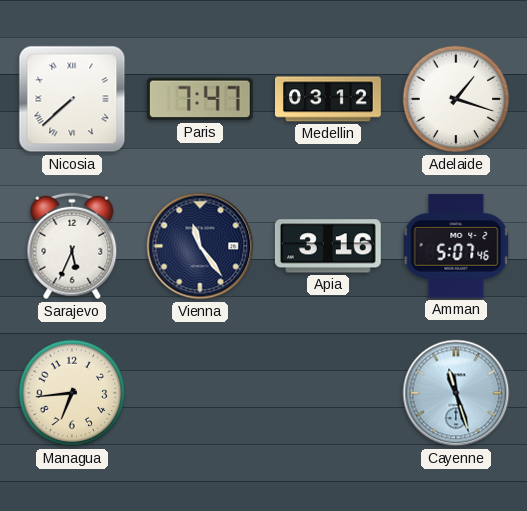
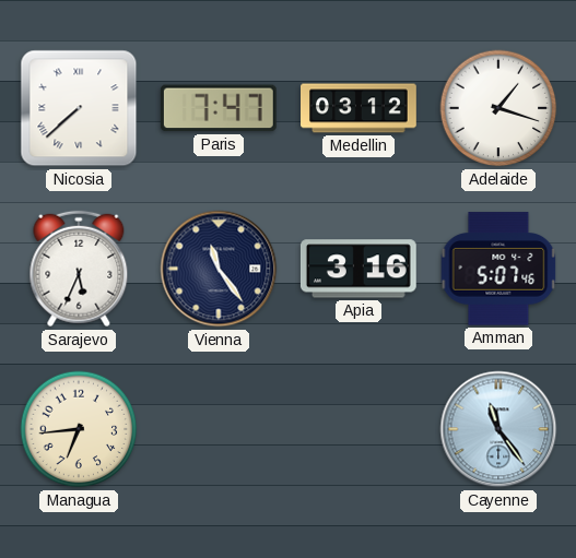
Cayenne: 11:27 -> 11:24 (498, 429)
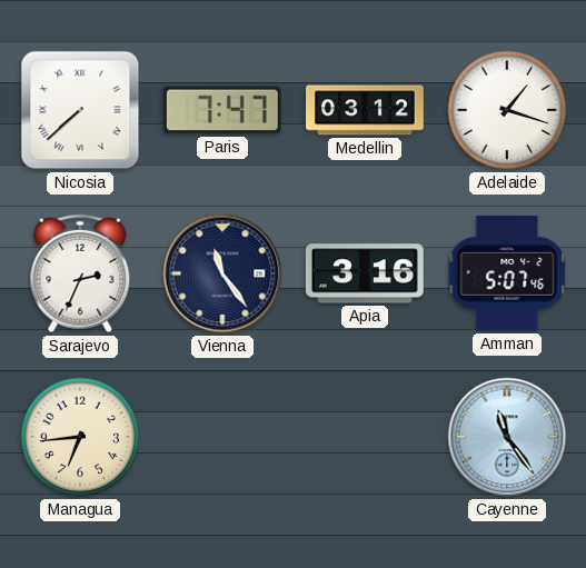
Sarajevo: 5:34 -> 2:34 (80, 273)
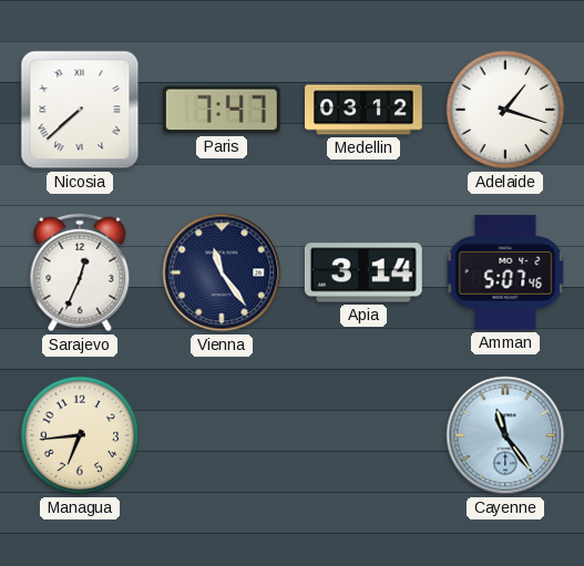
Sarajevo: 2:34 -> 12:34 (80, 272)
Apia: 3:16 -> 3:14 (363, 272)
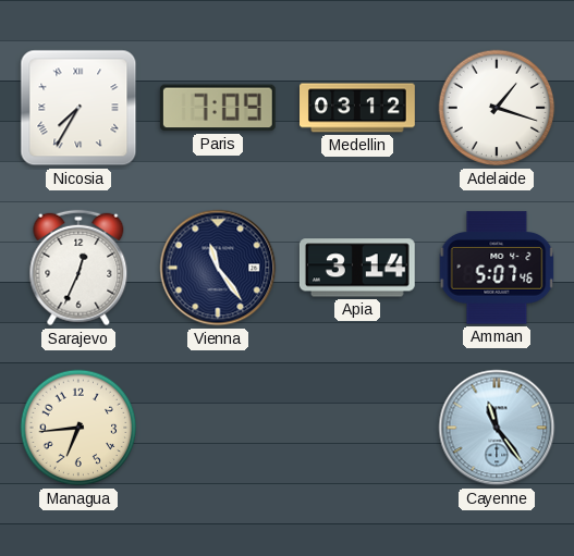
Nicosia: 7:38 -> 7:35 (78, 108)
Paris: 7:47 -> 7:09 (218, 108)
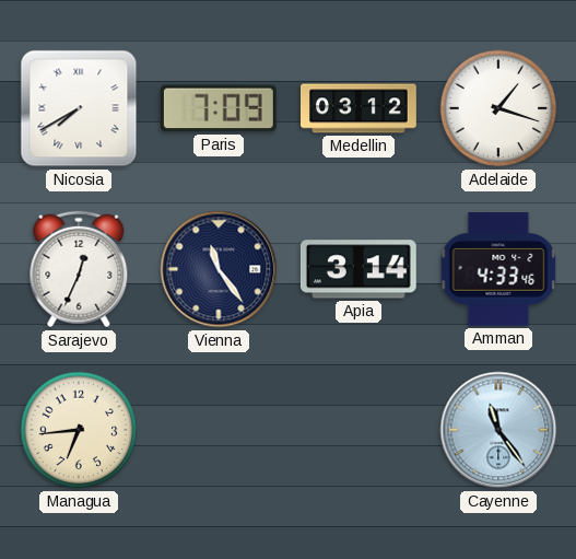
Nicosia: 7:35 -> 7:40 (79, 108)
Amman: 5:07 -> 4:33 (498, 269)
